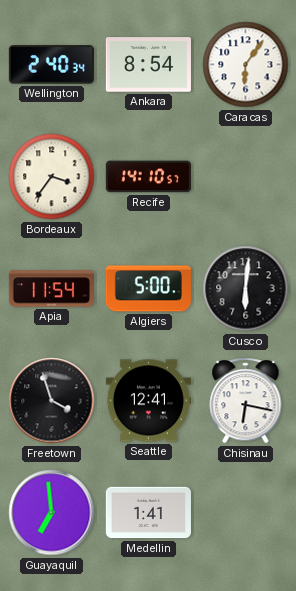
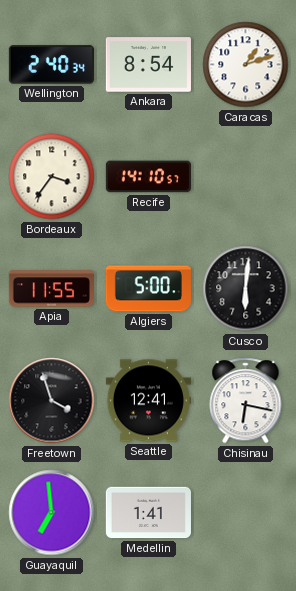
Caracas: 6:06 -> 1:12 (246, 65)
Apia: 11:54 -> 11:55 (51, 289)
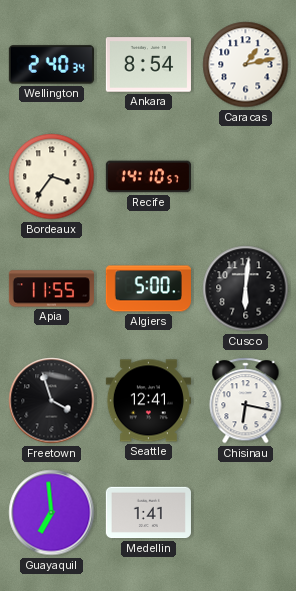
Caracas: 1:12 -> 1:13 (246, 65)
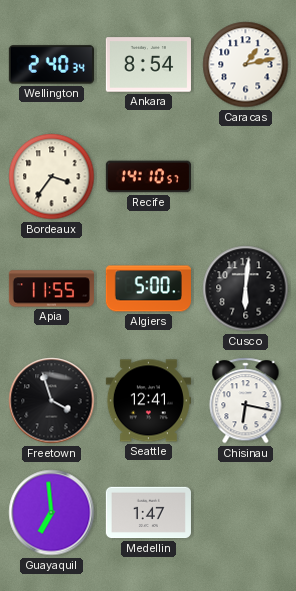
Medellin: 1:41 -> 1:47 (148, 513)
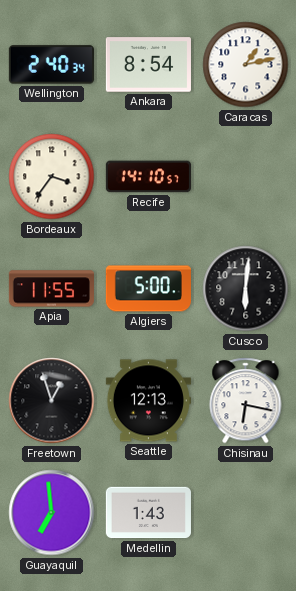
Freetown: 3:57 -> 12:57 (52, 401)
Seattle: 12:41 -> 12:13 (148, 401)
Medellin: 1:47 -> 1:43 (148, 513)
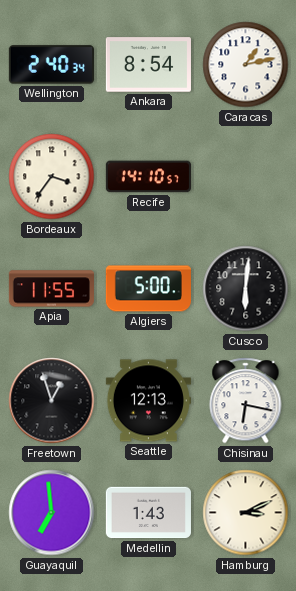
Hamburg: none -> 3:11 (246, 513)
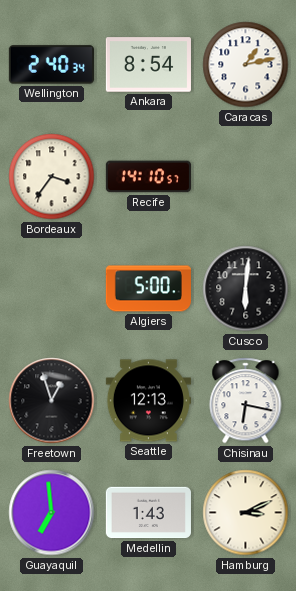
Apia: 11:55 -> none (51, 289)
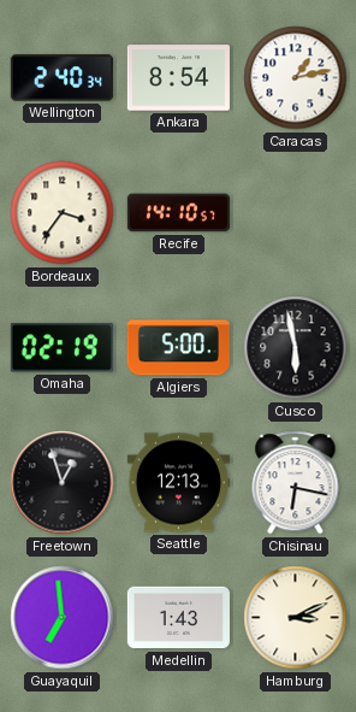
Omaha: none -> 02:19 (61, 348)
Cusco: 6:01 -> 5:58 (296, 348)
